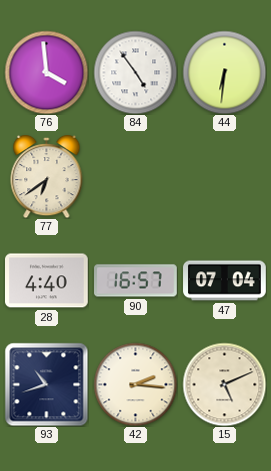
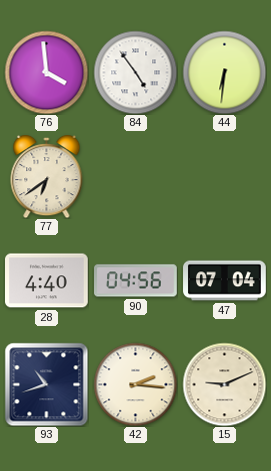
90: 16:57 -> 04:56 (136, 281)
15: 5:11 -> 9:11 (224, 384)
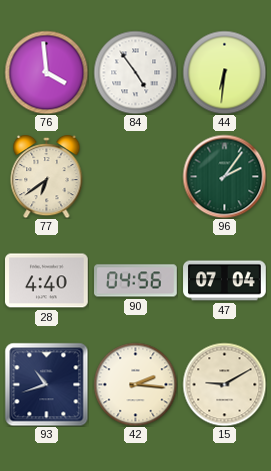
96: none -> 2:06 (224, 176)
15: 9:11 -> 9:10 (224, 384)
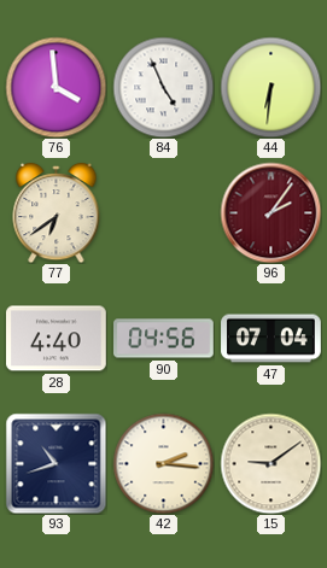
84: 4:54 -> 4:56 (163, 87)
96 dial: green -> burgundy (270, 212)
15: 9:10 -> 9:09 (270, 463)
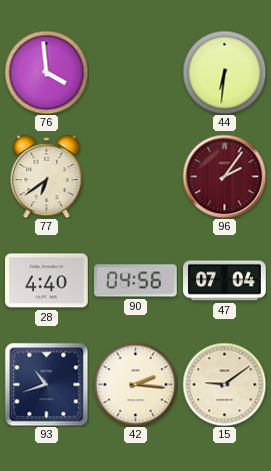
84: 4:56 -> none (163, 87)
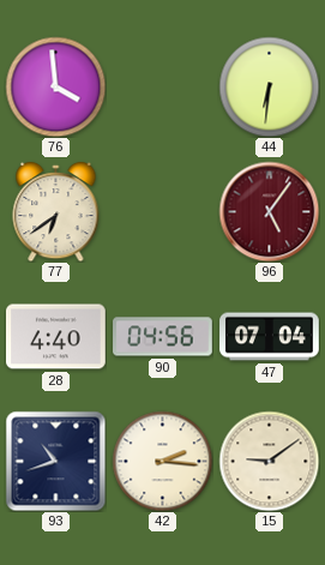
96: 2:06 -> 5:06 (269, 211)
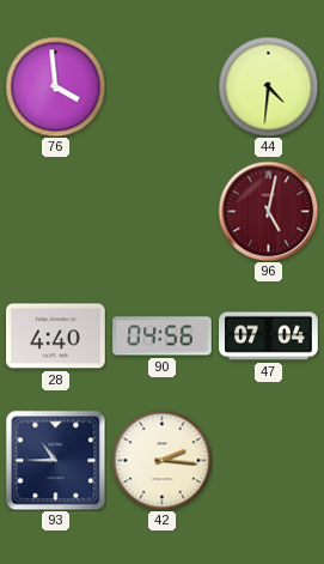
44: 6:31 -> 4:31 (268, 86)
77: 6:39 -> none (56, 211)
96: 5:06 -> 5:02 (268, 211)
93: 10:42 -> 10:45 (55, 460)
15: 9:09 -> none (269, 461)
